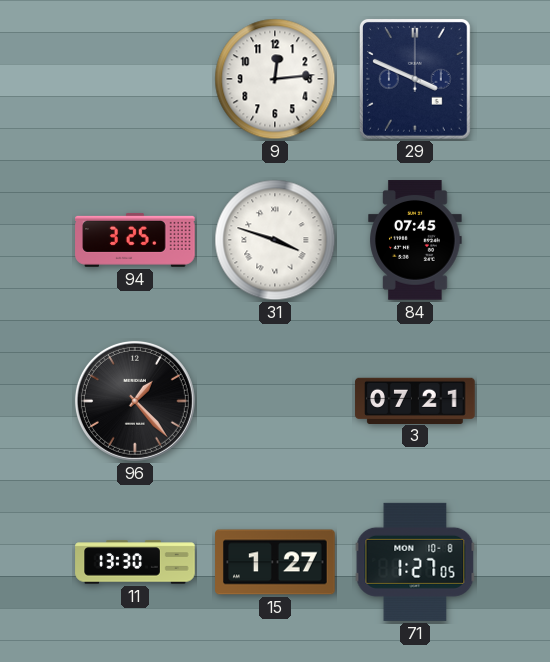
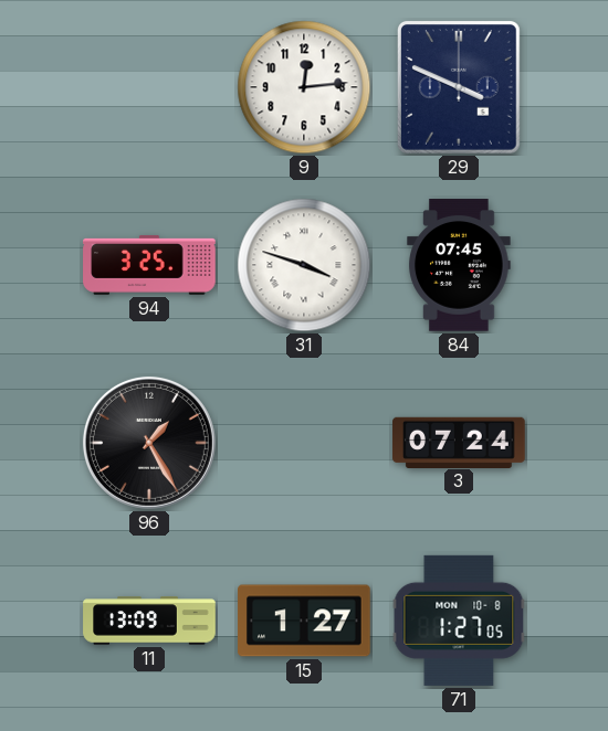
96: 1:23 -> 1:25 (149, 443)
3: 07:21 -> 07:24 (459, 442)
11: 13:30 -> 13:09 (149, 621)
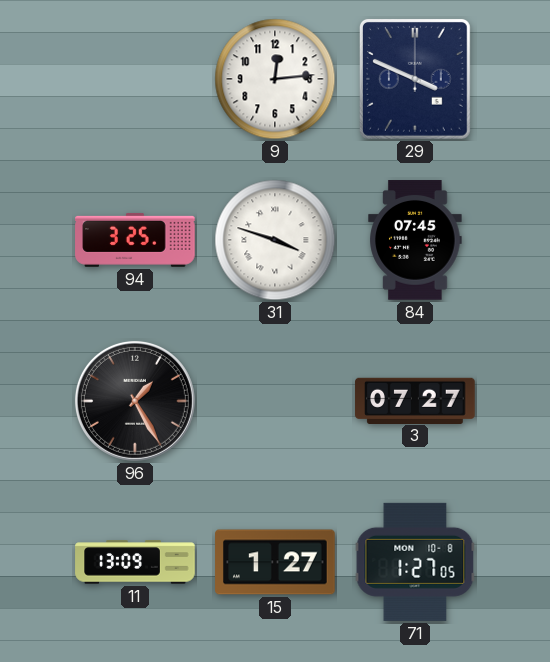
3: 07:24 -> 07:27 (415, 400)
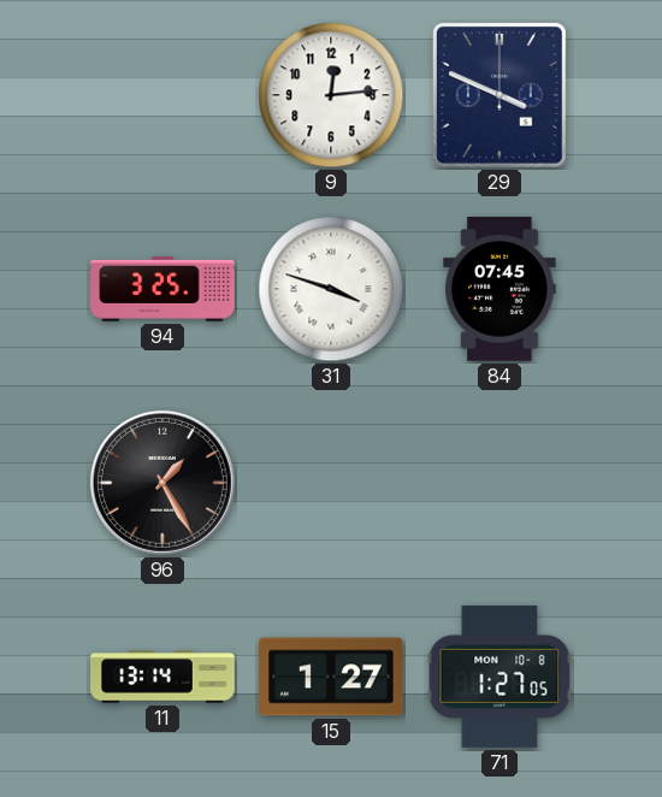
3: 07:27 -> none (415, 400)
11: 13:09 -> 13:14 (162, 677)
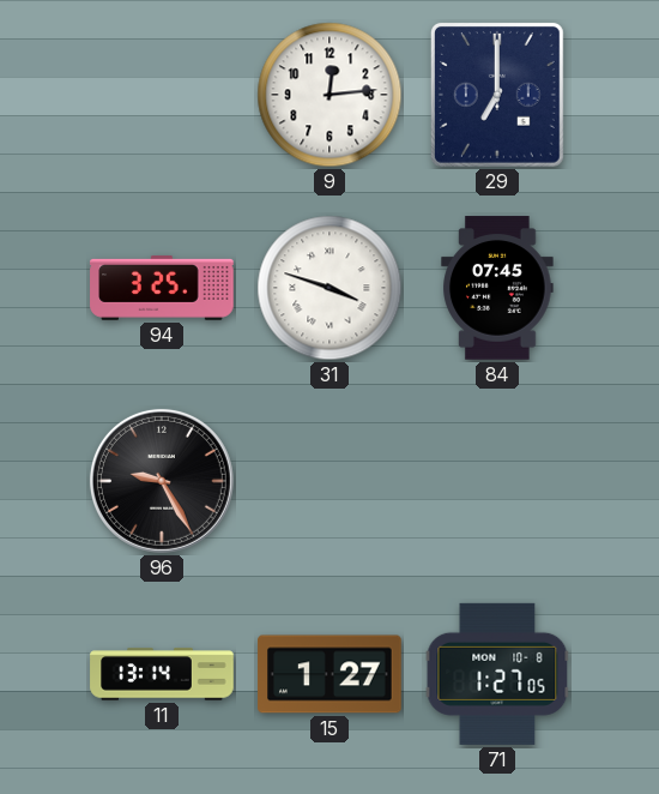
29: 3:49 -> 7:00 (497, 95)
96: 1:25 -> 9:25 (162, 481)
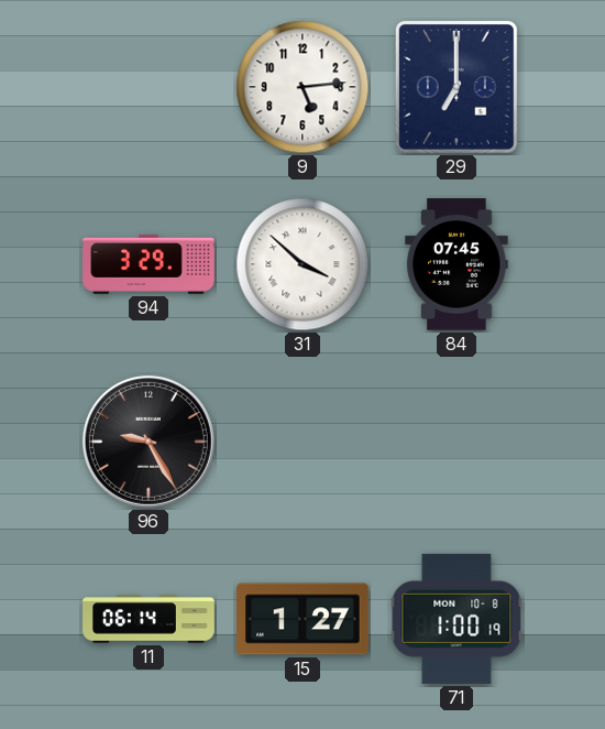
9: 12:14 -> 5:14 (302, 87)
94: 3:25 -> 3:29 (148, 264)
31: 3:48 -> 3:52 (302, 264)
11: 13:14 -> 06:14 (148, 619)
71: 1:27 -> 1:00 (457, 619)
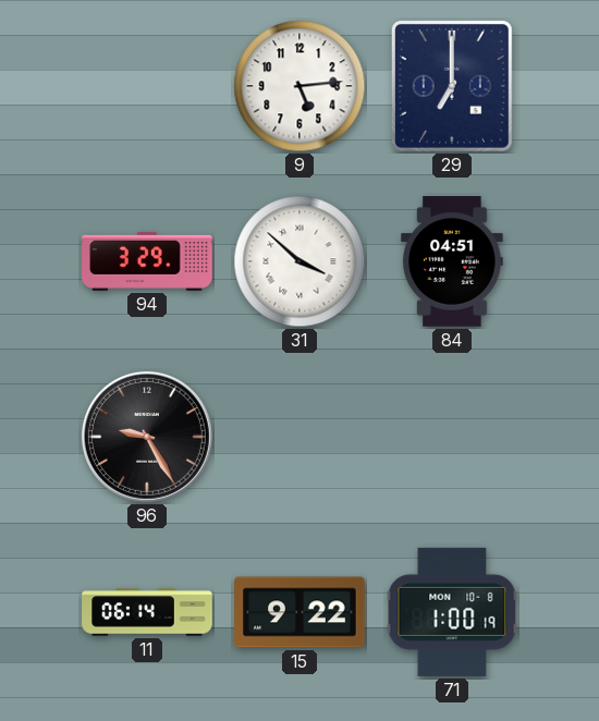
84: 07:45 -> 04:51 (452, 261)
15: 1:27 -> 9:22 (299, 612)
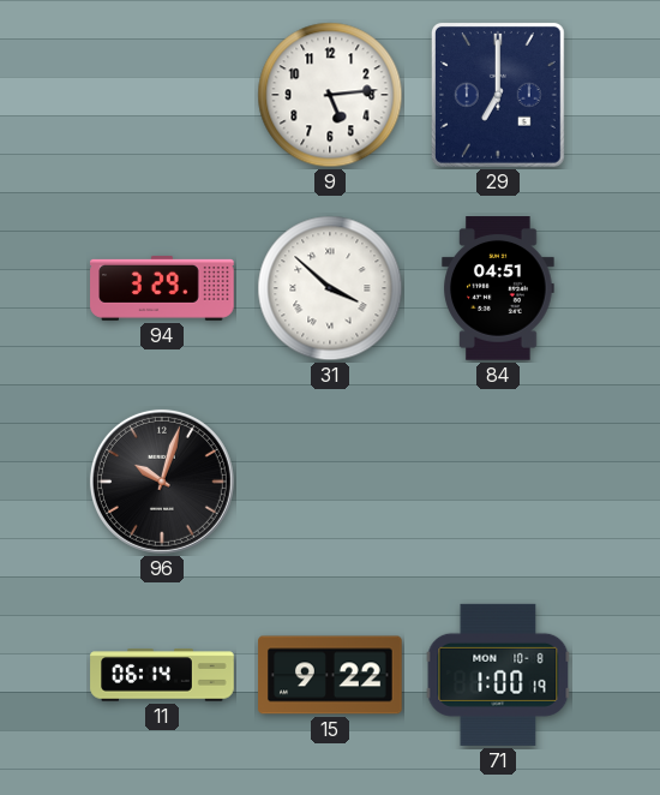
96: 9:25 -> 10:03 (162, 482)
